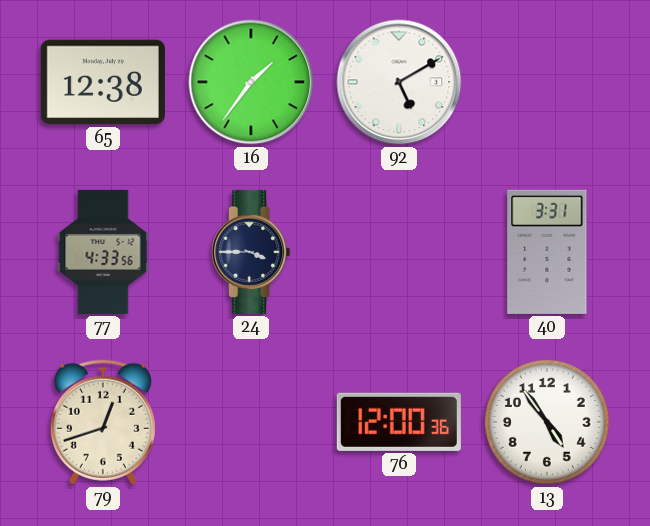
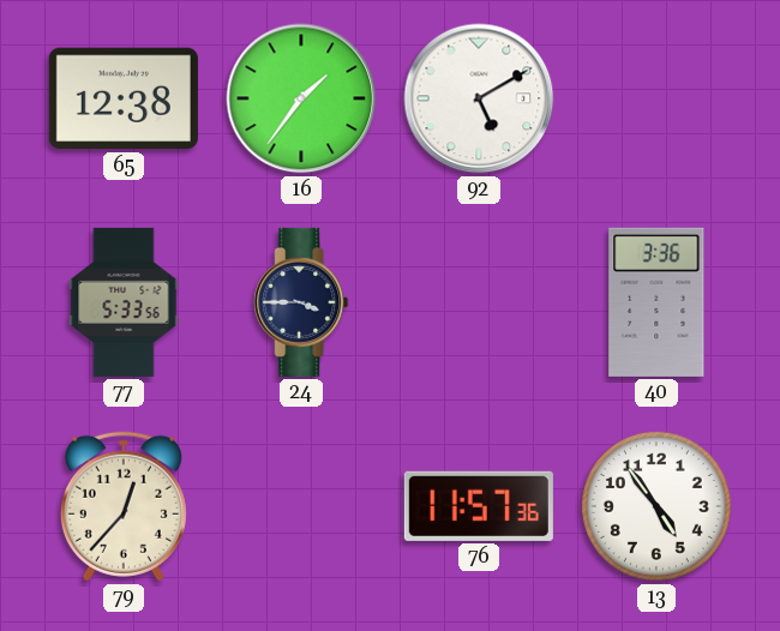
77: 4:33 -> 5:33 (124, 302)
40: 3:31 -> 3:36 (656, 302)
79: 12:42 -> 12:37 (124, 506)
76: 12:00 -> 11:57 (479, 506)
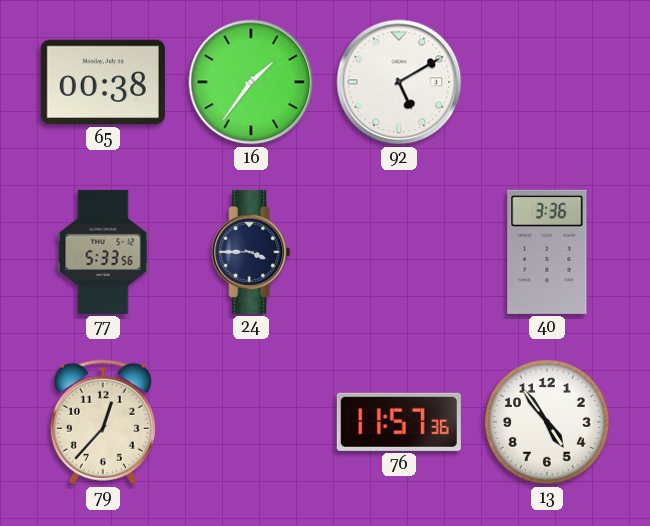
65: 12:38 -> 00:38 (103, 82)
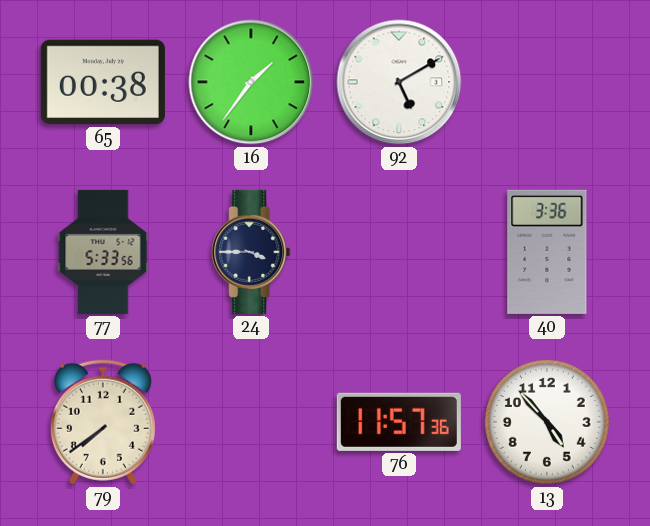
79: 12:37 -> 7:39 (103, 422)
13: 4:54 -> 4:53 (547, 422)
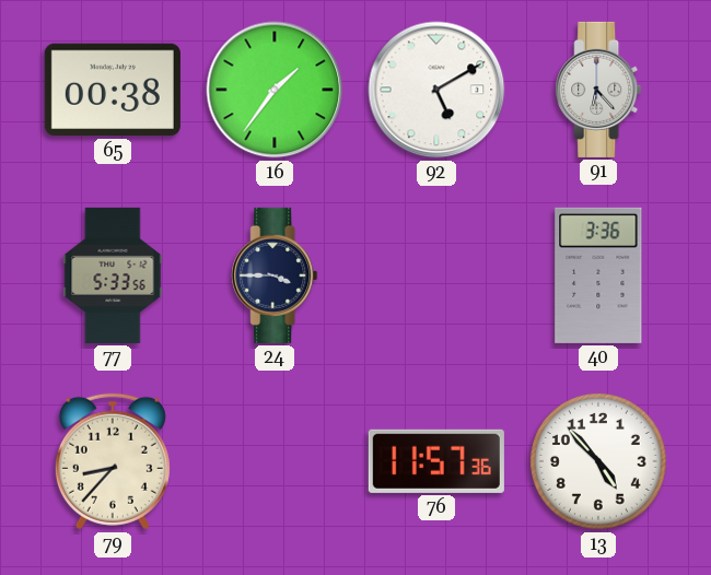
91: none -> 6:23 (598, 90)
79: 7:39 -> 8:37 (113, 461)
